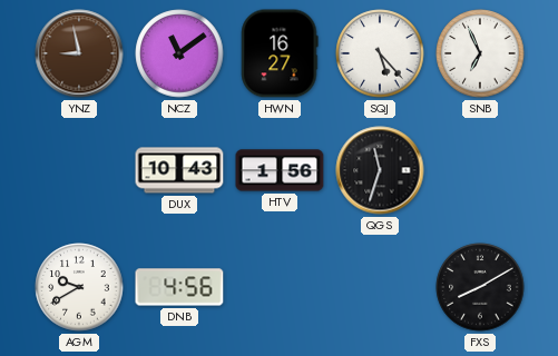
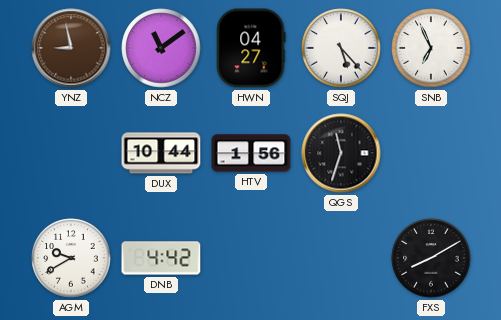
HWN: 16:27 -> 04:27 (251, 48)
DUX: 10:43 -> 10:44 (161, 153)
DNB: 4:56 -> 4:42 (161, 258)
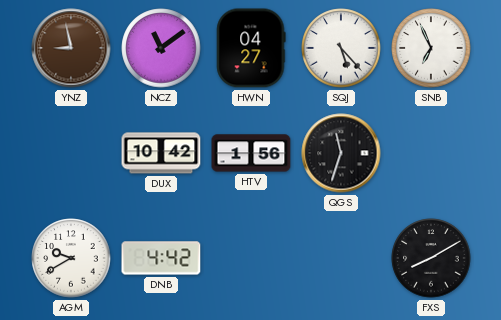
DUX: 10:44 -> 10:42 (161, 153)
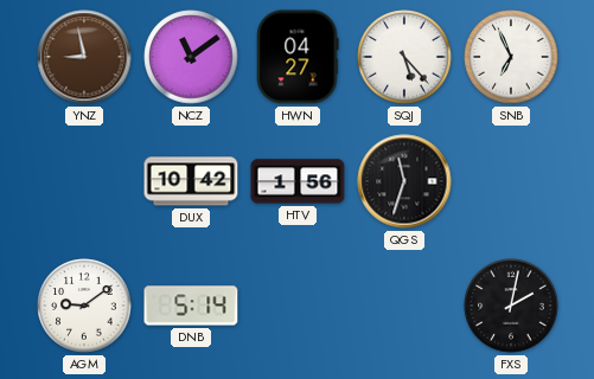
AGM: 9:40 -> 9:09 (84, 306)
DNB: 4:42 -> 5:14 (191, 306)
FXS: 8:10 -> 2:02 (511, 306)
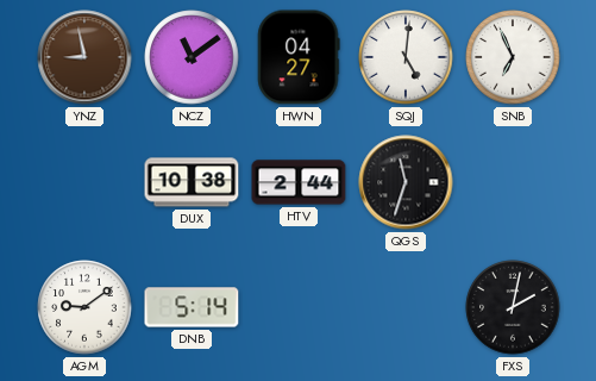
SQJ: 5:23 -> 5:01 (406, 57)
DUX: 10:42 -> 10:38 (192, 182)
HTV: 1:56 -> 2:44 (299, 182)
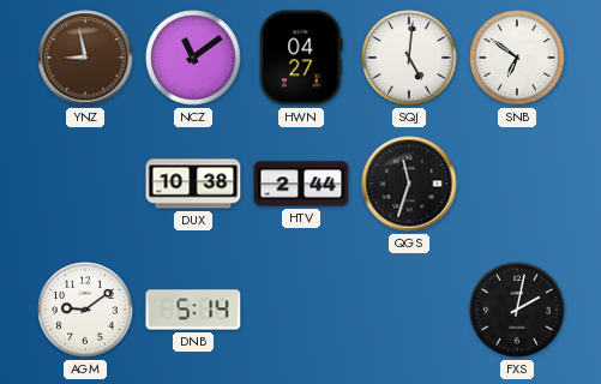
SNB: 6:56 -> 6:51 (517, 58)
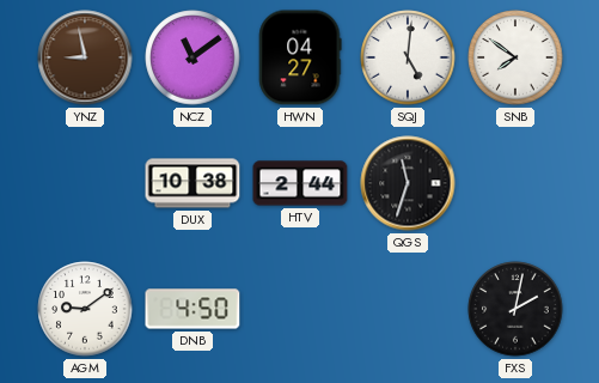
SNB: 6:51 -> 7:51 (515, 57)
DNB: 5:14 -> 4:50 (192, 309)
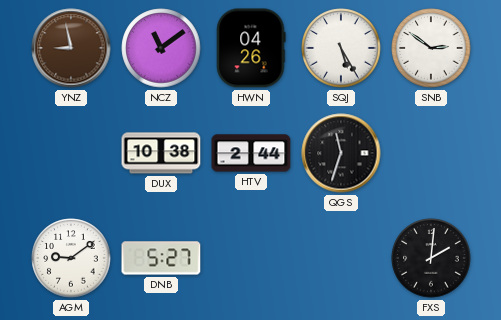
HWN: 04:27 -> 04:26 (251, 48)
SQJ: 5:01 -> 5:25 (341, 48)
SNB: 7:51 -> 2:51 (431, 48)
DNB: 4:50 -> 5:27 (161, 258)
FXS: 2:02 -> 2:01 (431, 258)
